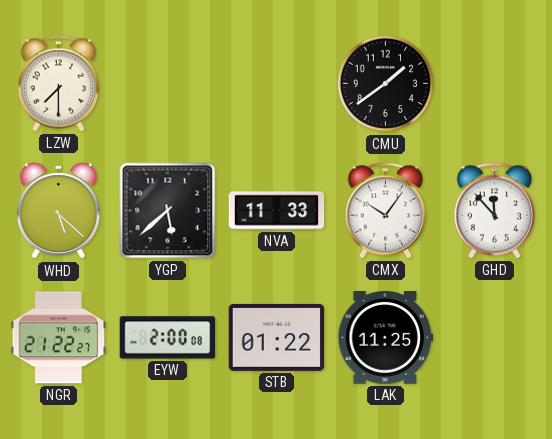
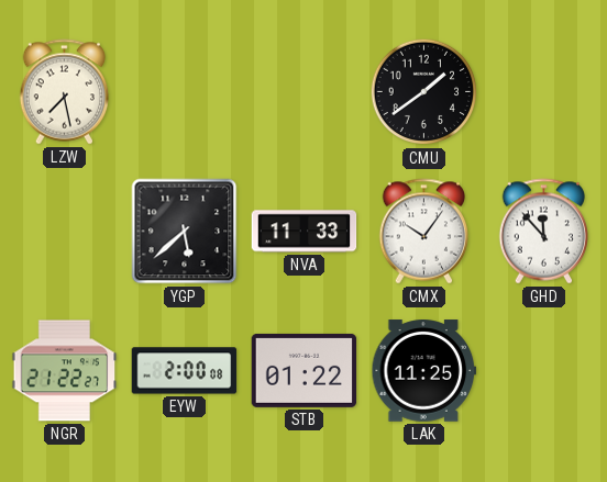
LZW: 7:30 -> 7:28 (65, 92)
WHD: 5:22 -> none (58, 211)
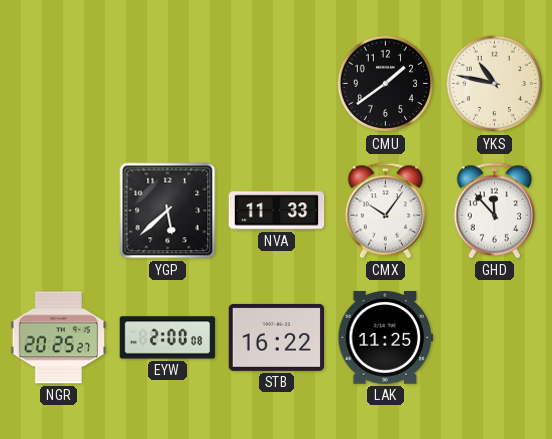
LZW: 7:28 -> none (65, 92)
YKS: none -> 10:47 (495, 84)
NGR: 21:22 -> 20:25 (59, 338)
STB: 01:22 -> 16:22 (277, 337)
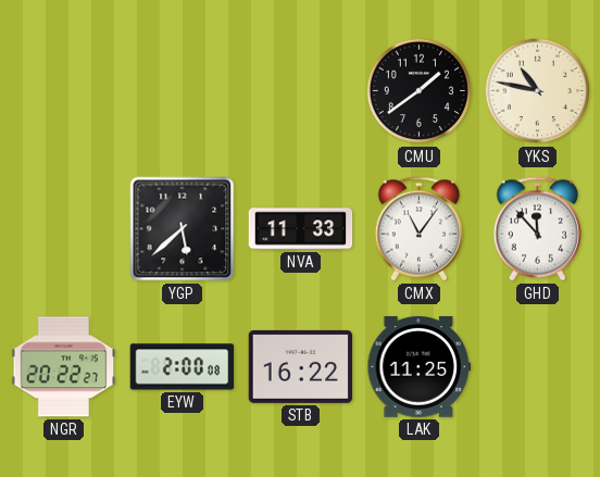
CMX: 10:06 -> 11:06 (420, 229)
NGR: 20:25 -> 20:22 (64, 367)
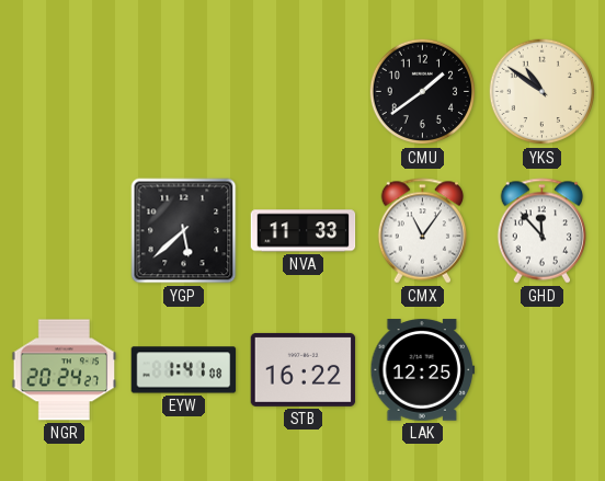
YKS: 10:47 -> 10:51 (543, 92)
NGR: 20:22 -> 20:24 (65, 370)
EYW: 2:00 -> 1:41 (184, 370)
LAK: 11:25 -> 12:25 (423, 370)
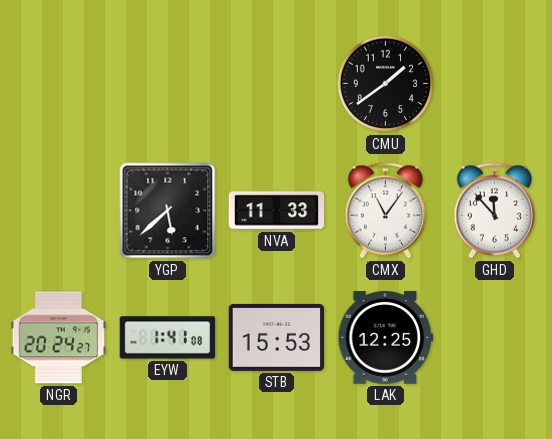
YKS: 10:51 -> none (543, 92)
STB: 16:22 -> 15:53 (277, 337)
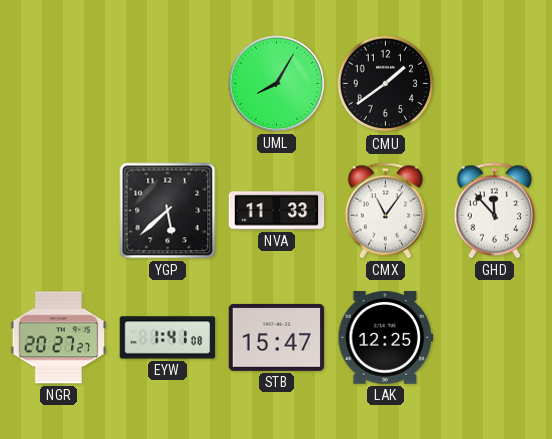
UML: none -> 8:05 (277, 84)
NGR: 20:24 -> 20:27 (59, 338)
STB: 15:53 -> 15:47 (277, 337)
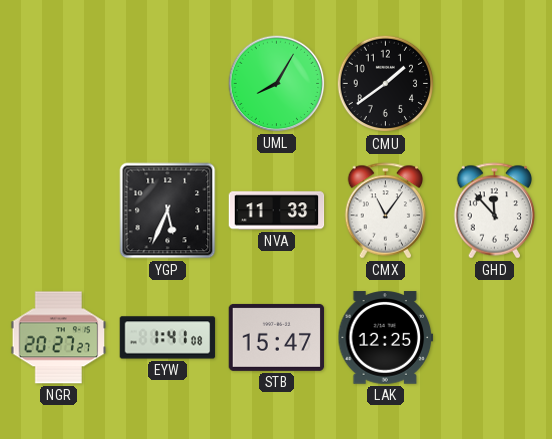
YGP: 5:38 -> 5:34 (168, 211)
